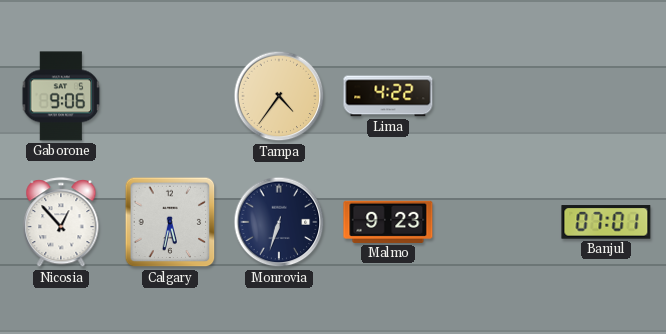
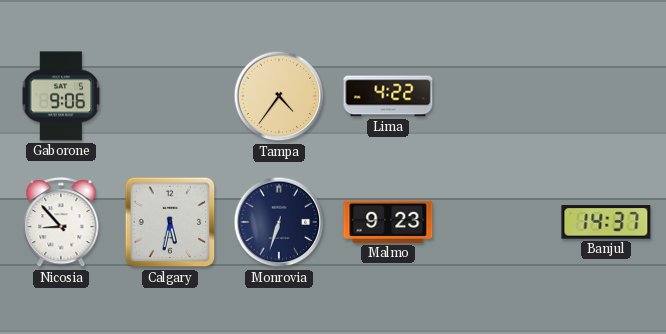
Nicosia: 12:53 -> 8:53 (61, 223)
Banjul: 07:01 -> 14:37 (606, 222)
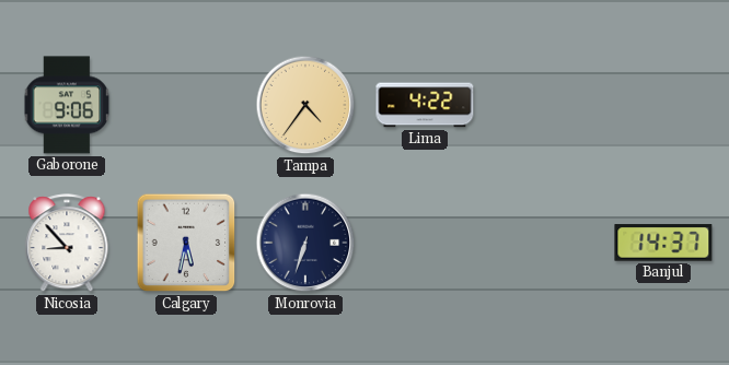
Malmo: 9:23 -> none (388, 222)
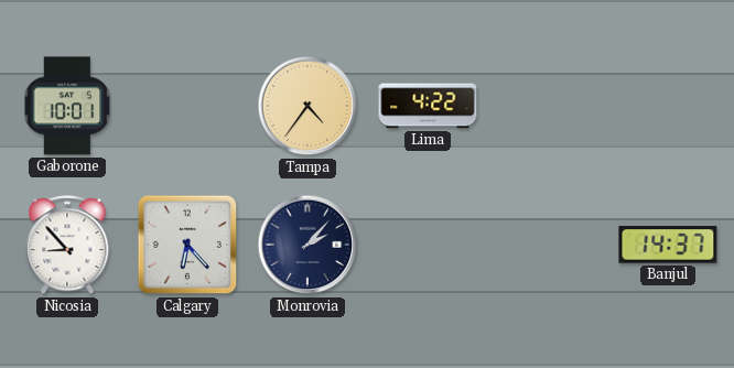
Gaborone: 9:06 -> 10:01 (67, 106)
Calgary: 5:32 -> 6:23 (187, 245)
Monrovia: 6:33 -> 2:07 (307, 245)
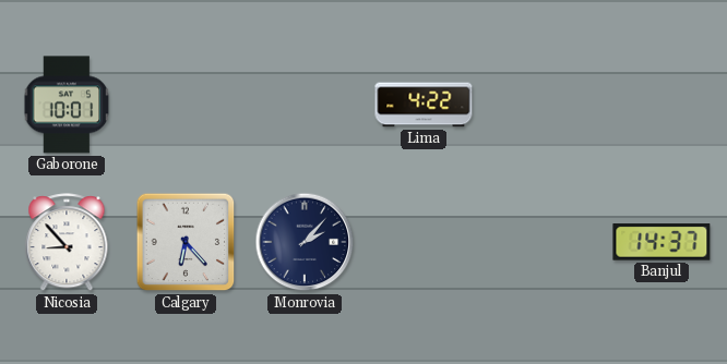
Tampa: 4:36 -> none (307, 106)
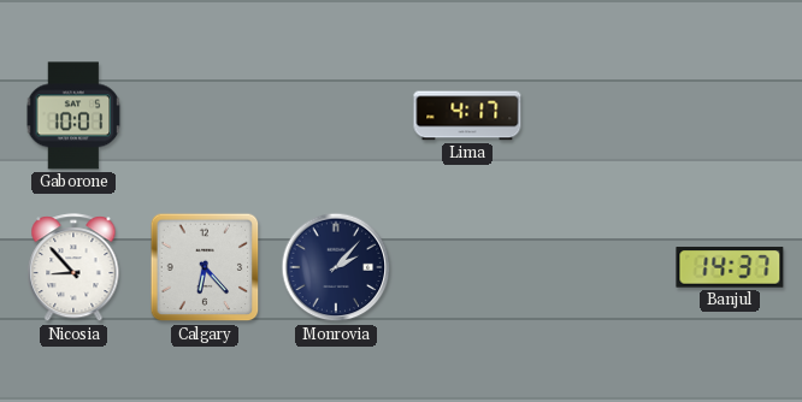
Lima: 4:22 -> 4:17 (467, 116)
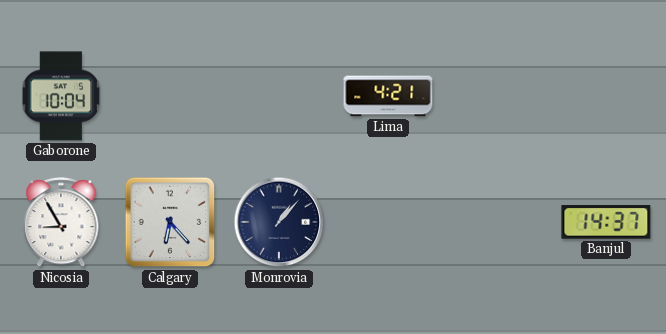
Gaborone: 10:01 -> 10:04 (61, 96)
Lima: 4:17 -> 4:21 (388, 96)
Nicosia: 8:53 -> 8:55 (61, 223)
Monrovia: 2:07 -> 1:07 (279, 222)
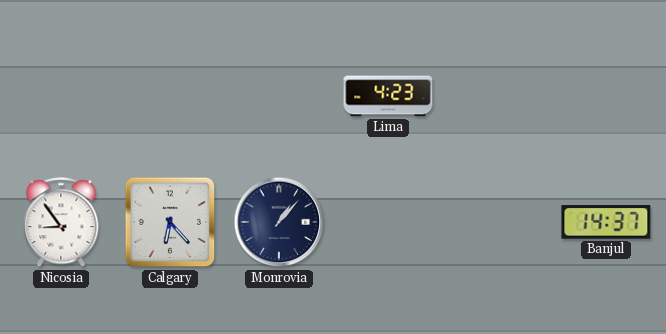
Gaborone: 10:04 -> none (61, 96)
Lima: 4:21 -> 4:23 (388, 96)
Nicosia: 8:55 -> 8:54 (61, 223)
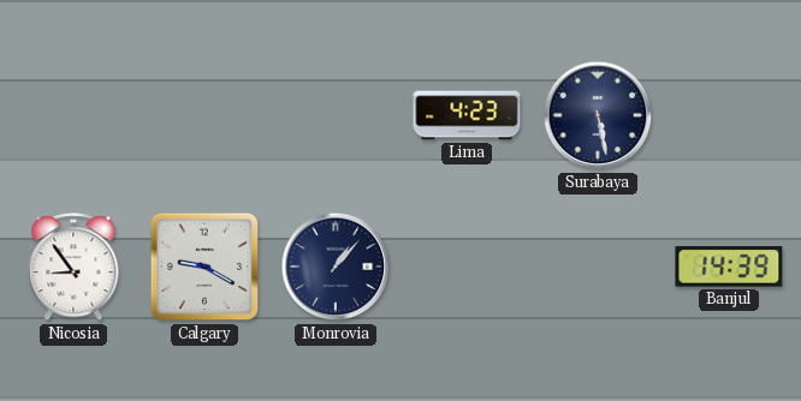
Surabaya: none -> 5:28 (598, 115)
Calgary: 6:23 -> 9:20 (204, 267)
Banjul: 14:37 -> 14:39 (729, 267)
